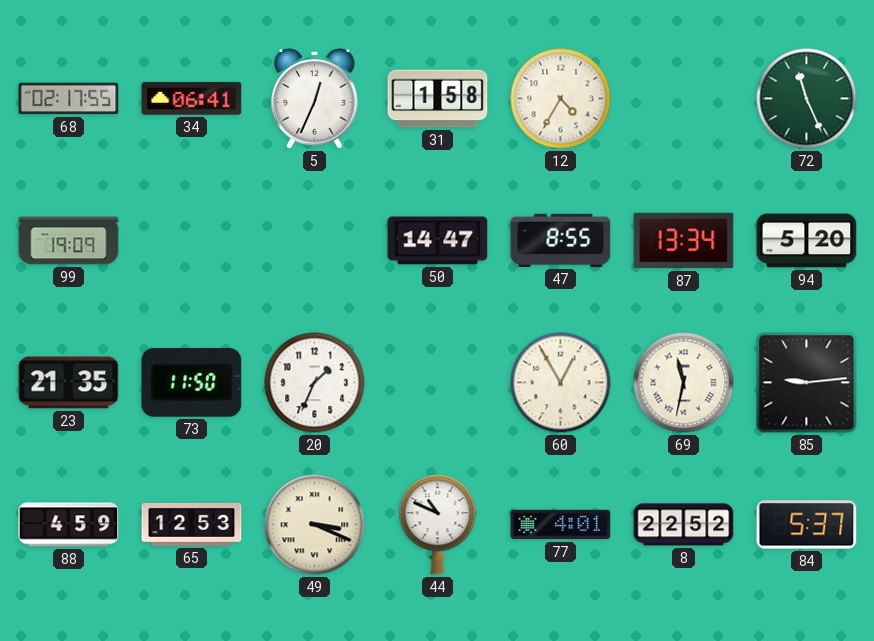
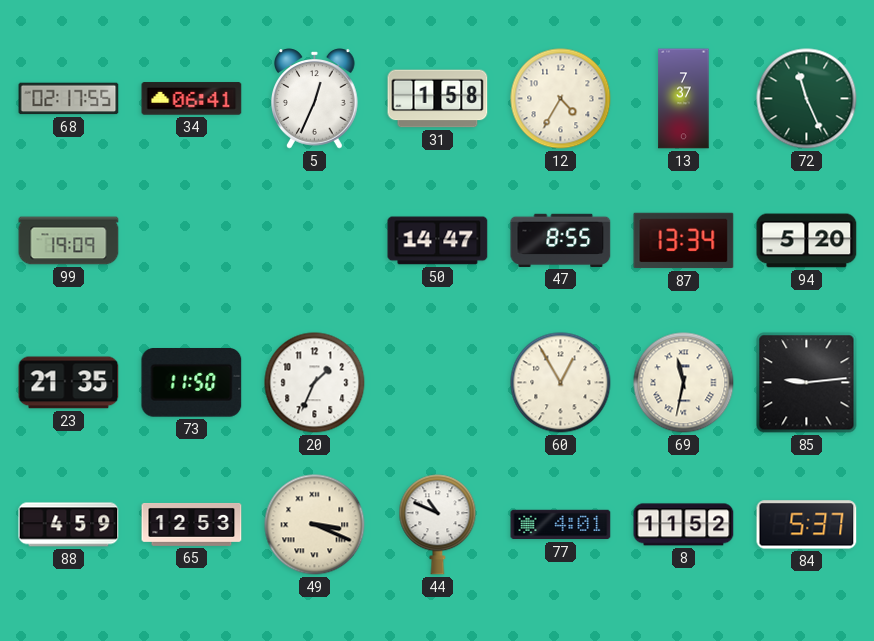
13: none -> 7:37 (684, 99)
8: 22:52 -> 11:52 (684, 525)
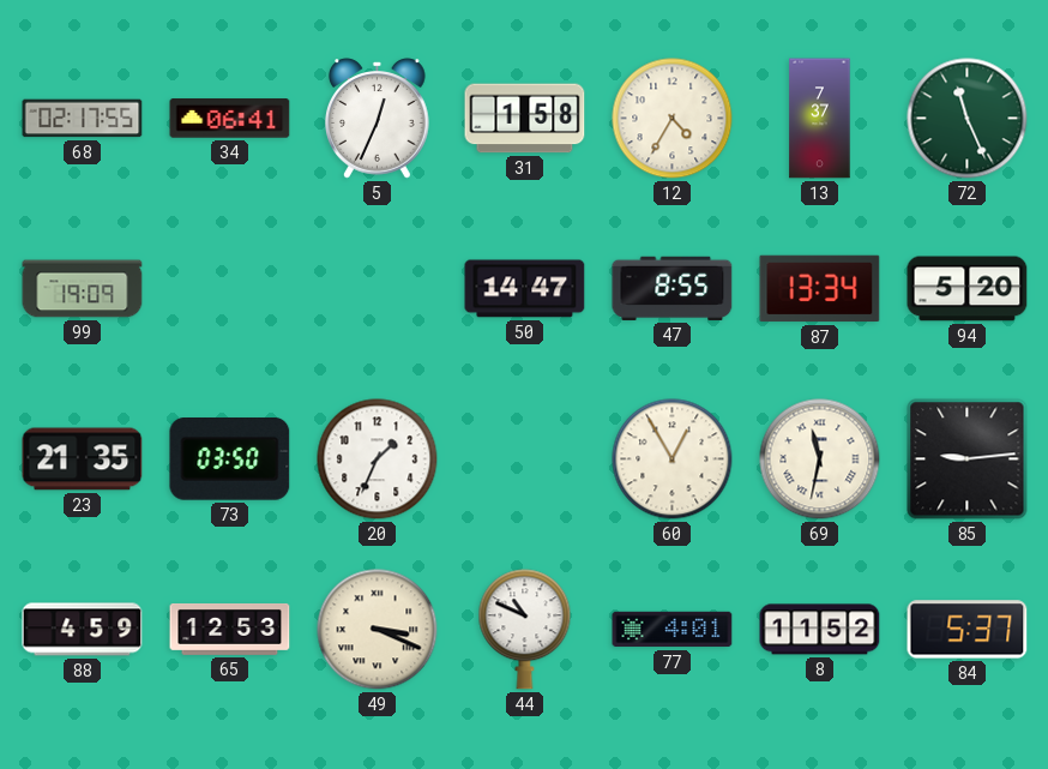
73: 11:50 -> 03:50 (230, 459)
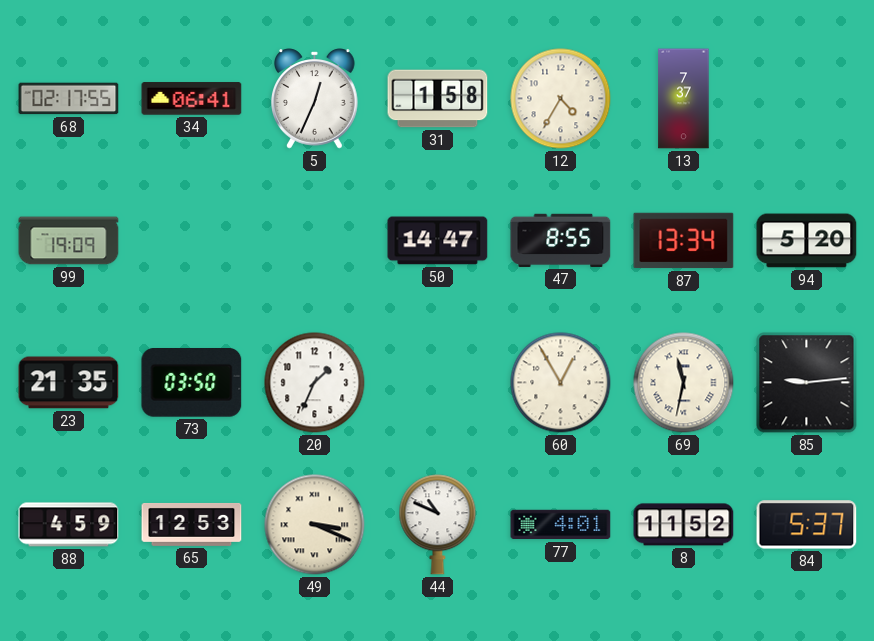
72: 11:26 -> none (968, 119)
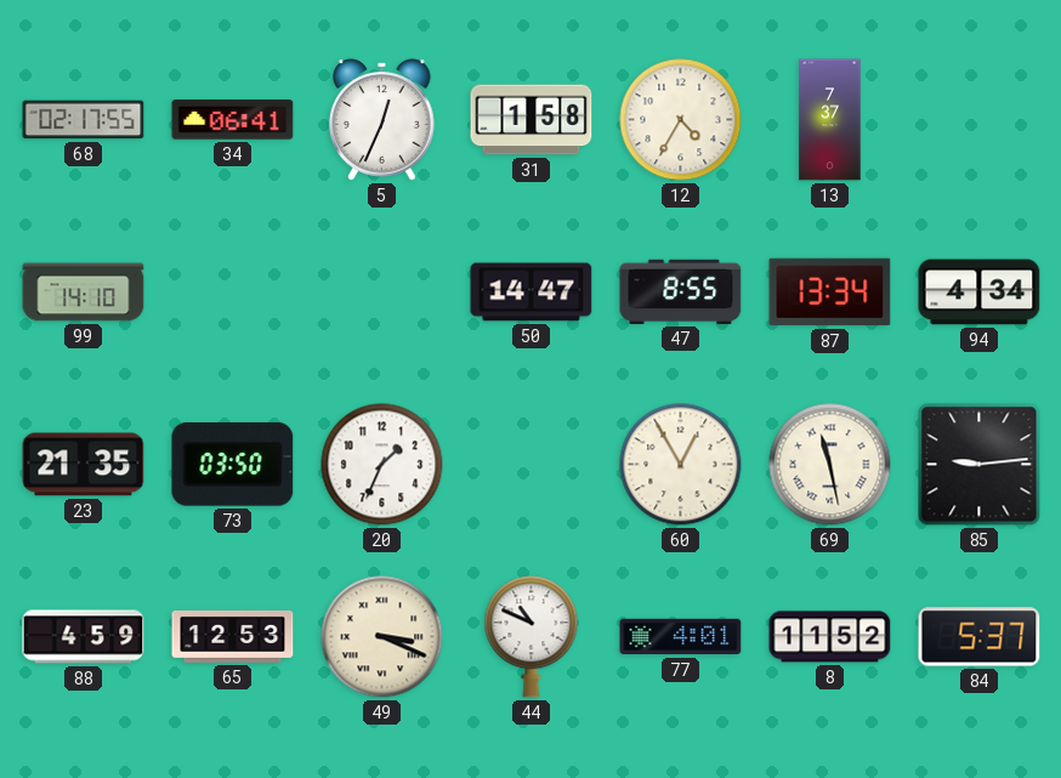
99: 19:09 -> 14:10 (84, 293)
94: 5:20 -> 4:34 (980, 293)
69: 11:32 -> 11:28 (830, 465)
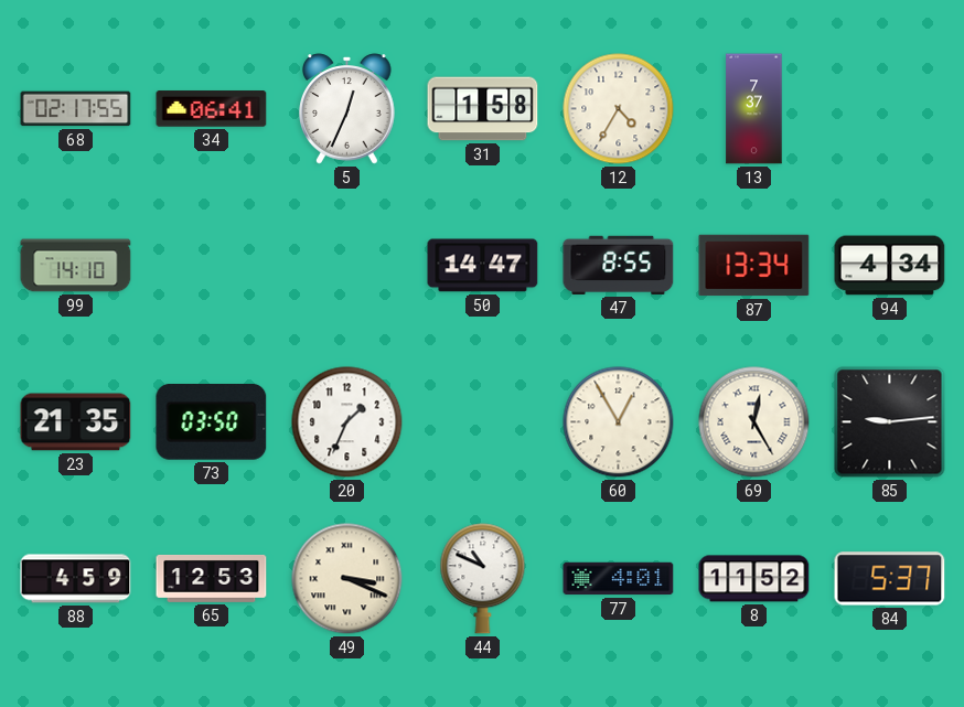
69: 11:28 -> 12:25 (754, 422)
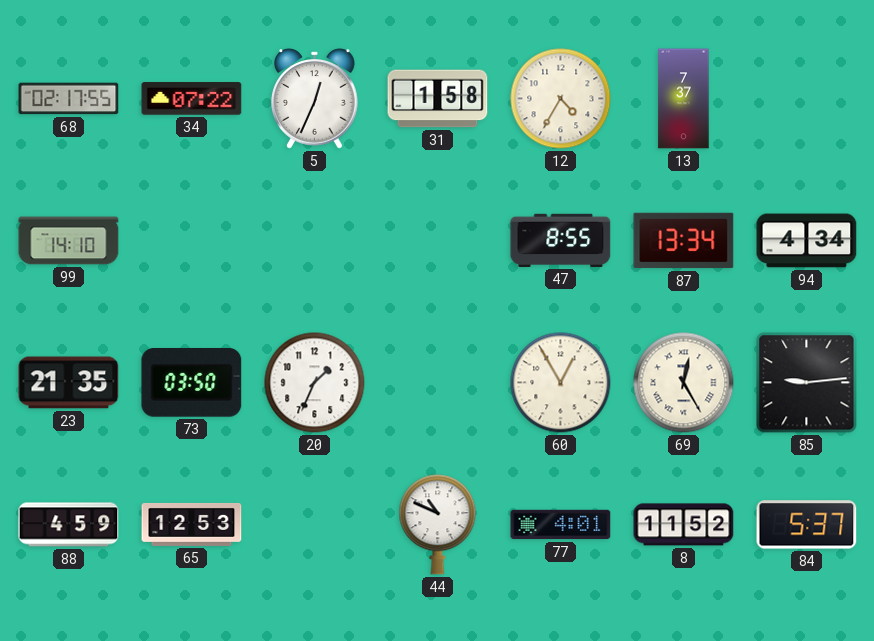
34: 06:41 -> 07:22 (192, 99)
50: 14:47 -> none (483, 266)
49: 3:19 -> none (347, 579)
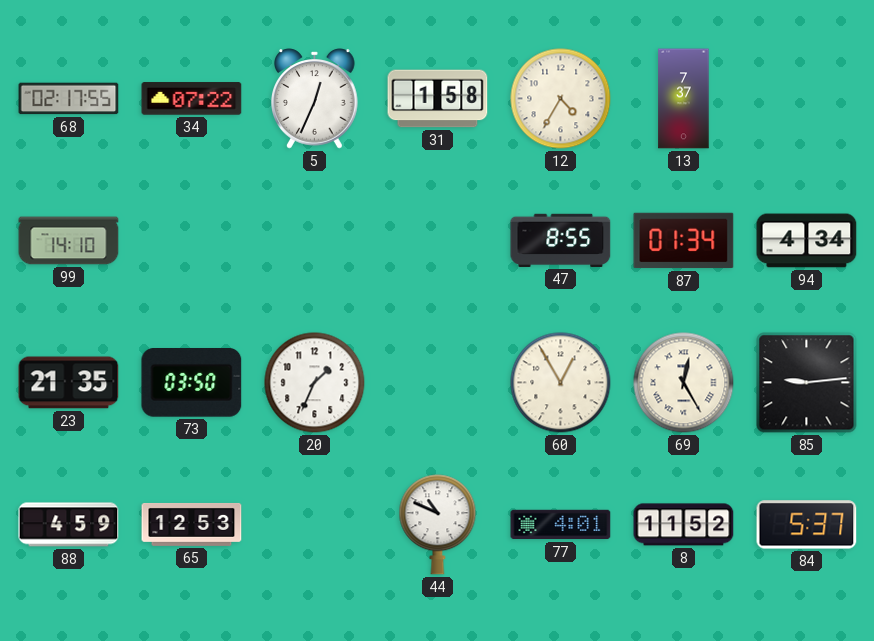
87: 13:34 -> 01:34 (684, 241)
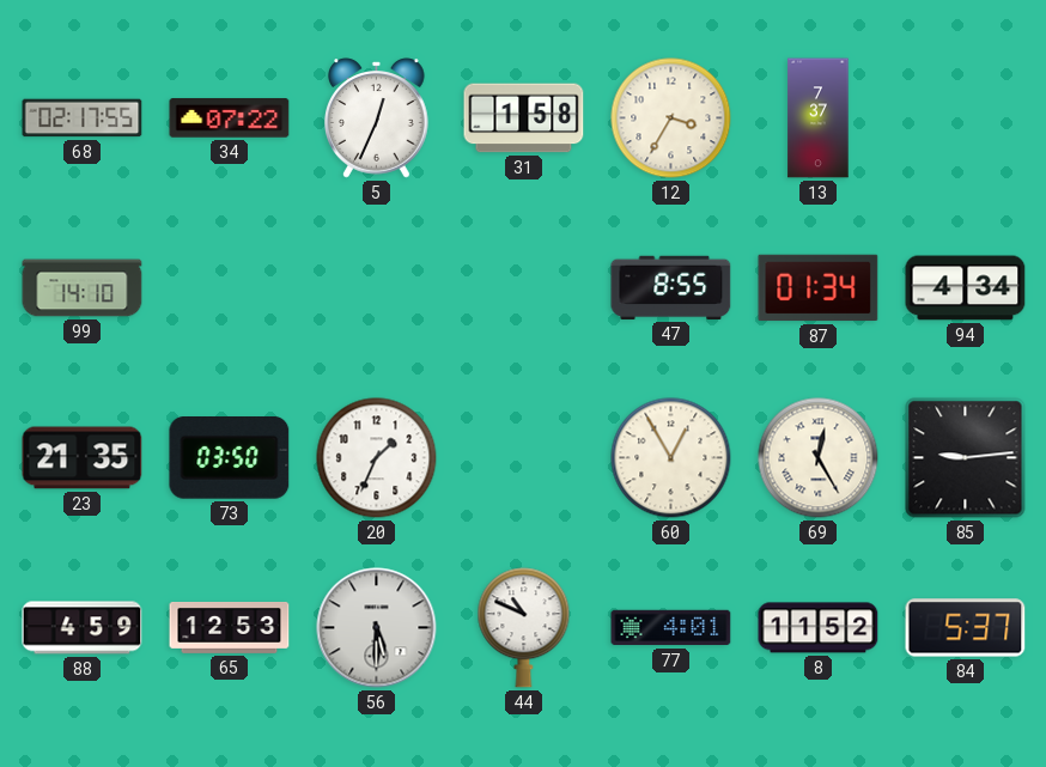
12: 4:35 -> 3:35 (671, 118)
56: none -> 5:30 (377, 628)
